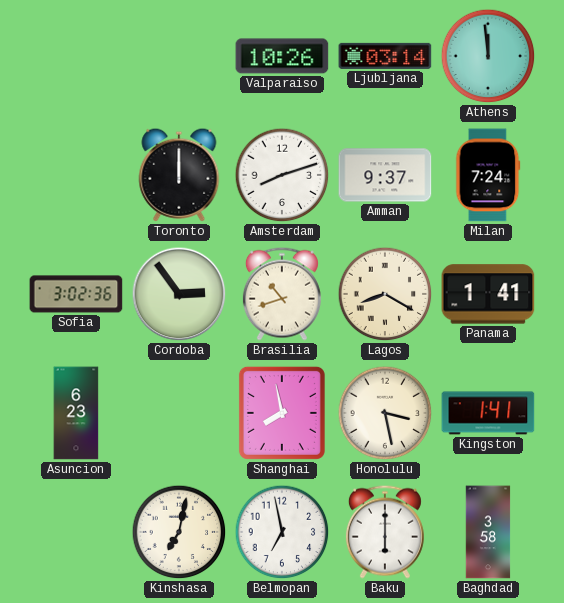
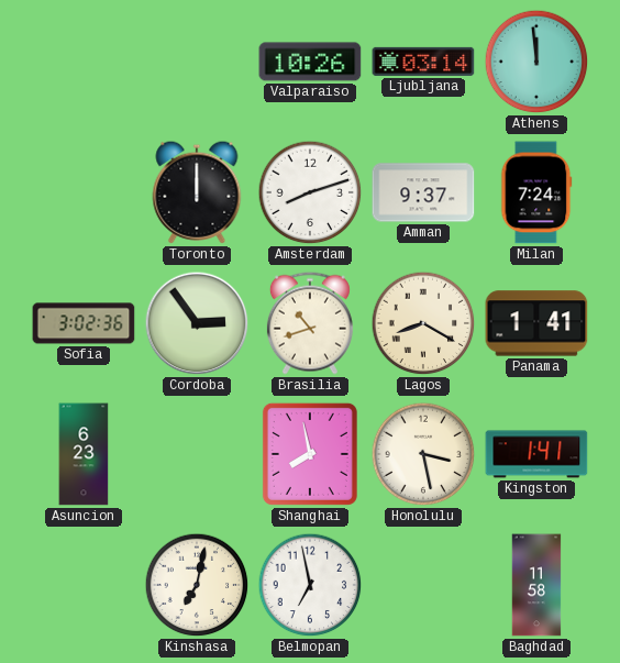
Baku: 6:00 -> none (385, 532)
Baghdad: 3:58 -> 11:58 (536, 585)
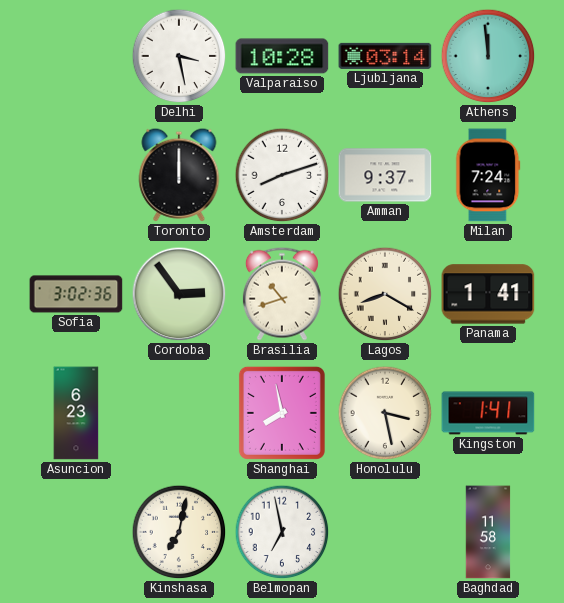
Delhi: none -> 3:28 (179, 56)
Valparaiso: 10:26 -> 10:28 (282, 56)
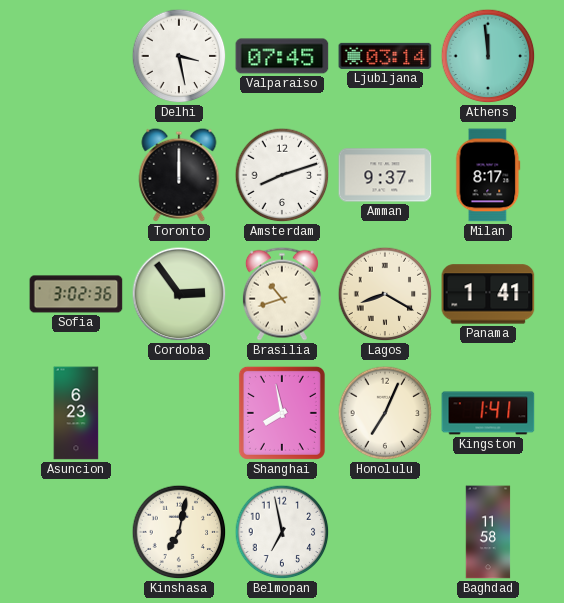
Valparaiso: 10:28 -> 07:45 (282, 56)
Milan: 7:24 -> 8:17 (488, 175)
Honolulu: 3:28 -> 7:04 (385, 413)
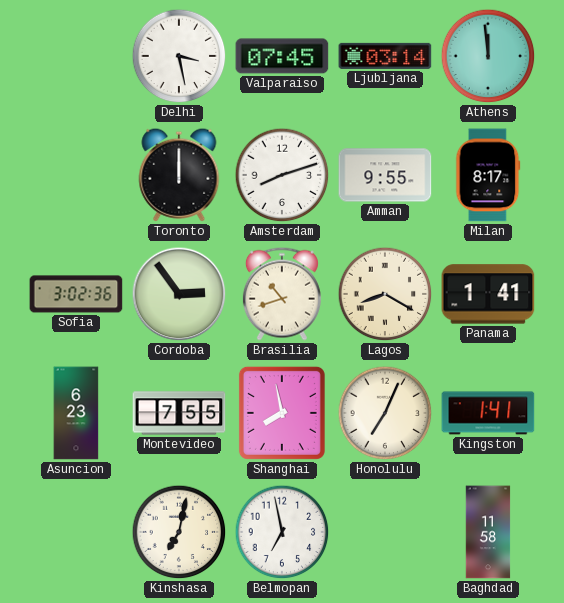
Amman: 9:37 -> 9:55 (385, 175)
Montevideo: none -> 7:55 (179, 413)
